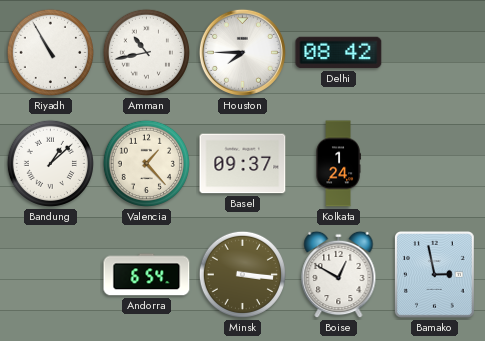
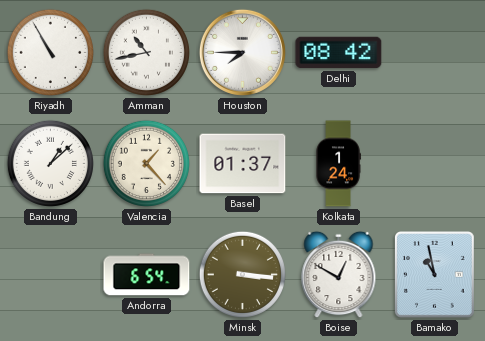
Basel: 09:37 -> 01:37 (243, 164)
Bamako: 2:58 -> 10:58 (435, 275)
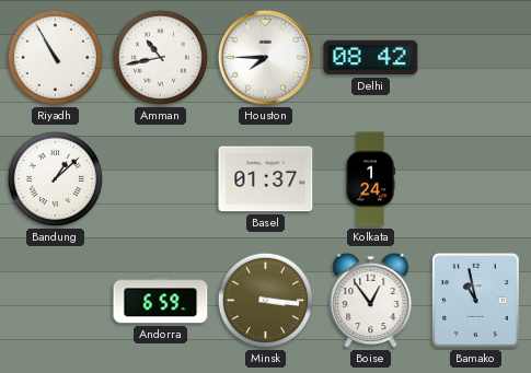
Valencia: 1:23 -> none (146, 163)
Andorra: 6:54 -> 6:59 (161, 301)
Boise: 12:50 -> 12:54 (371, 301)
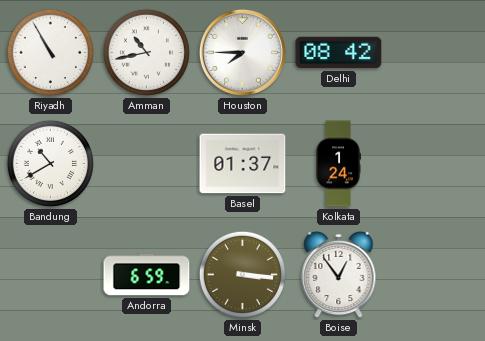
Bandung: 1:08 -> 10:40 (50, 163)
Bamako: 10:58 -> none (476, 301)
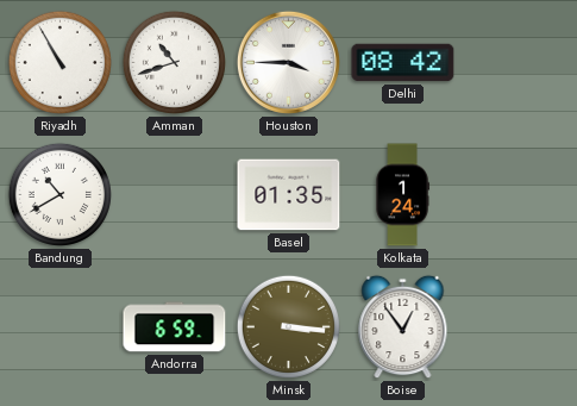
Amman: 10:43 -> 10:42 (174, 62)
Houston: 7:45 -> 3:45 (288, 62)
Basel: 01:37 -> 01:35 (289, 195)
